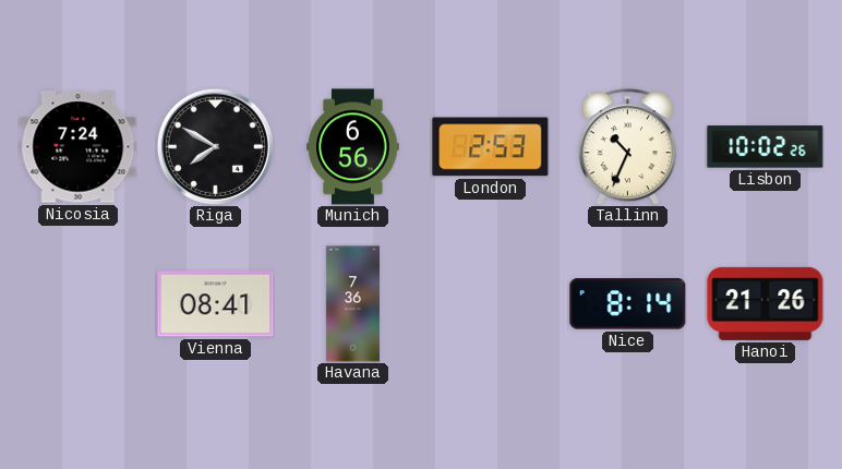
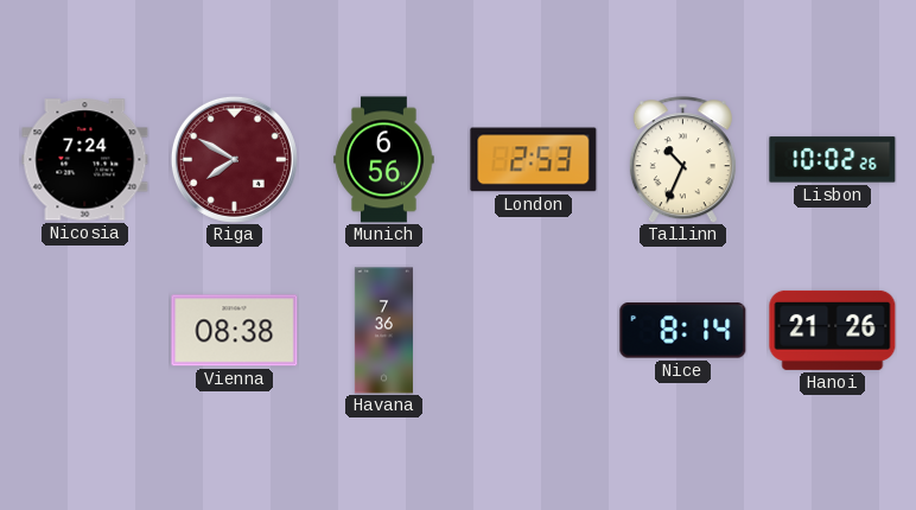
Riga dial: black -> burgundy (234, 159)
Vienna: 08:41 -> 08:38 (235, 331)
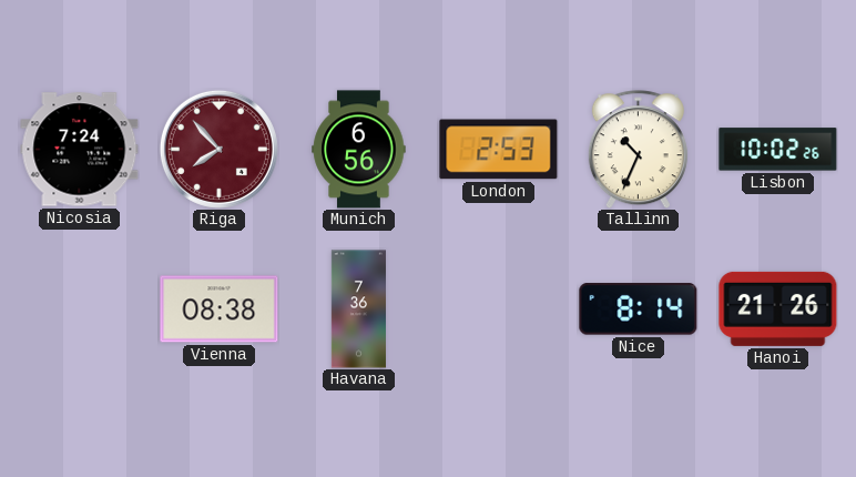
Riga: 7:50 -> 7:53 (218, 149)
